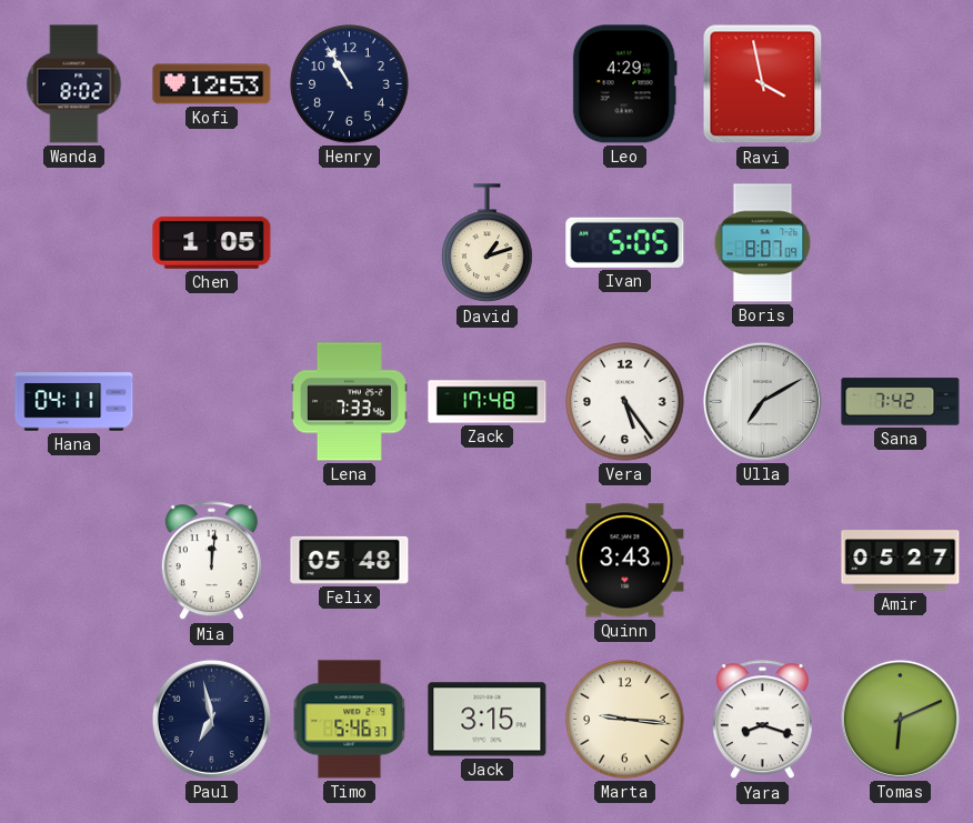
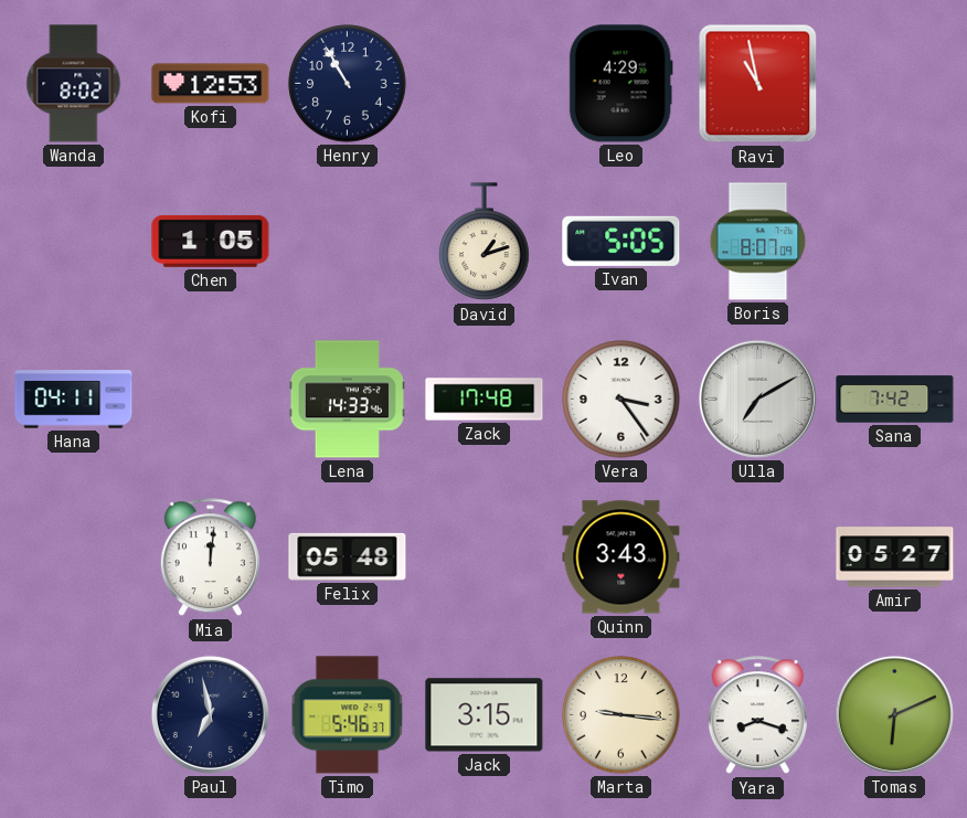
Ravi: 3:58 -> 10:58 (758, 84)
Lena: 7:33 -> 14:33 (347, 400)
Vera: 5:24 -> 3:24 (621, 400)
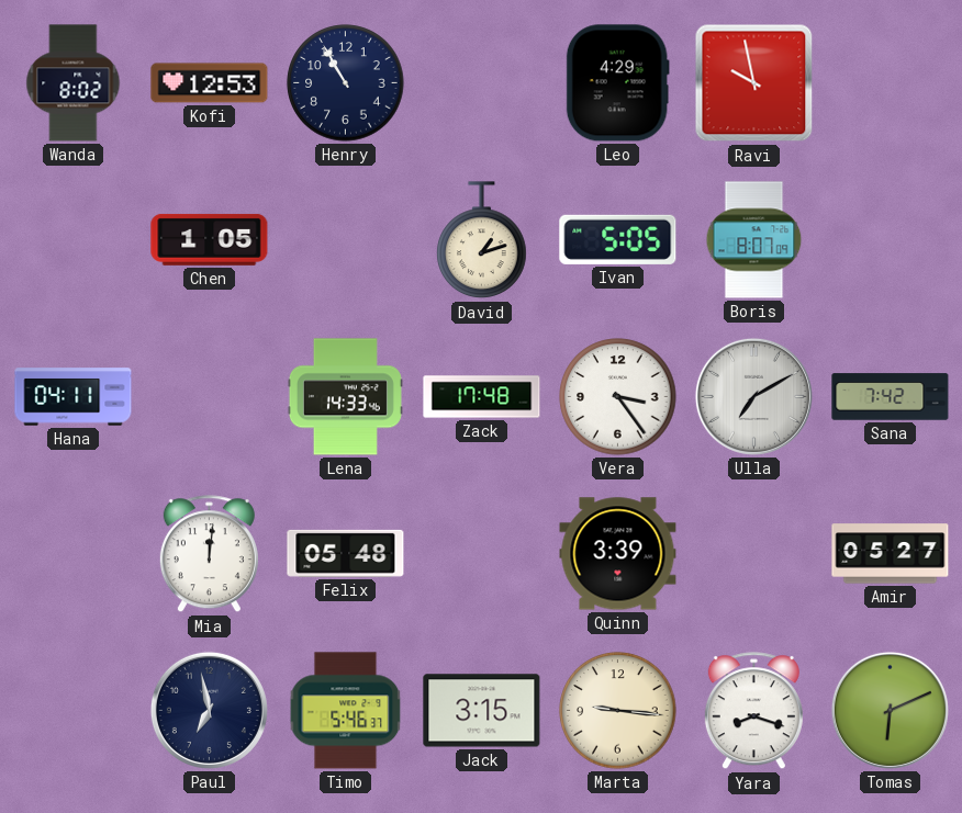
Ravi: 10:58 -> 9:58 (754, 83)
Quinn: 3:43 -> 3:39 (618, 554)
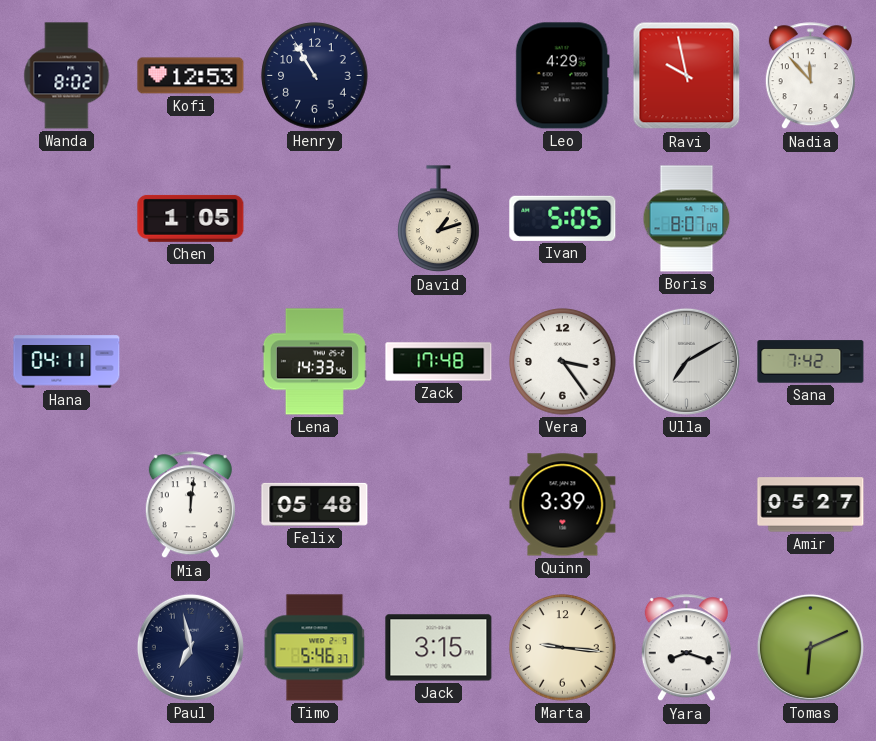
Nadia: none -> 11:53 (810, 76)
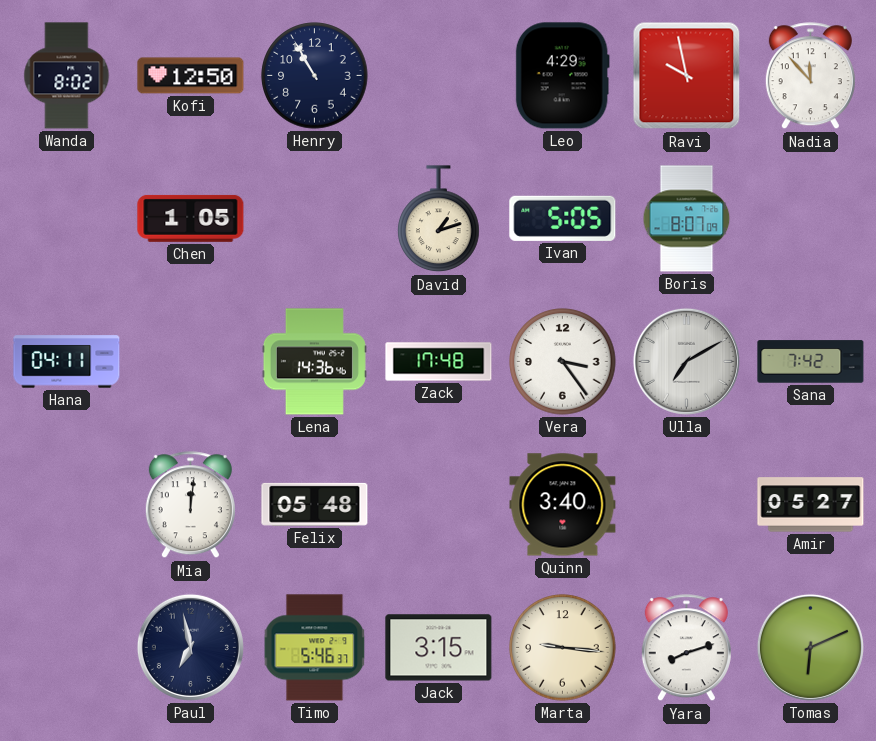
Kofi: 12:53 -> 12:50 (191, 76)
Lena: 14:33 -> 14:36 (314, 362)
Quinn: 3:39 -> 3:40 (563, 505)
Yara: 8:18 -> 8:12 (686, 648)
